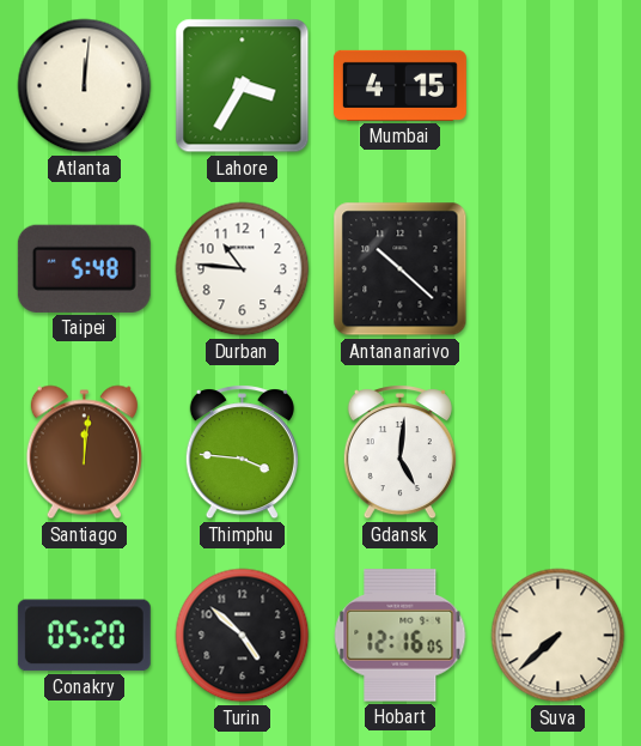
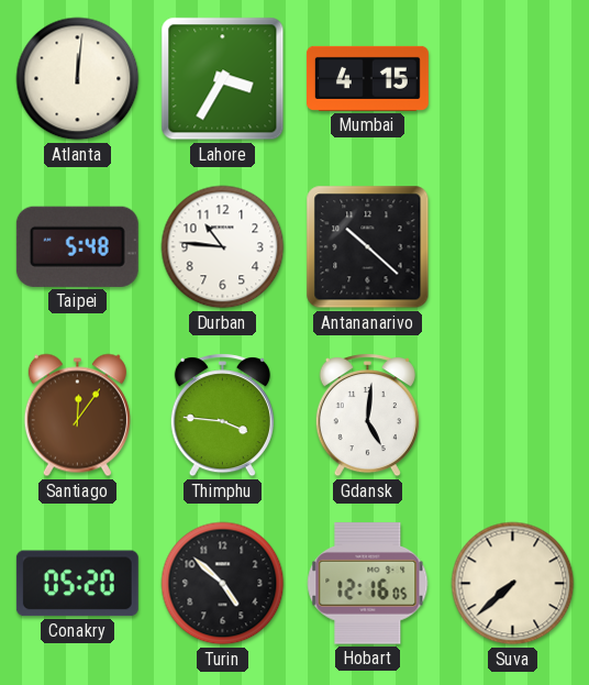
Santiago: 12:01 -> 12:06 (77, 416)
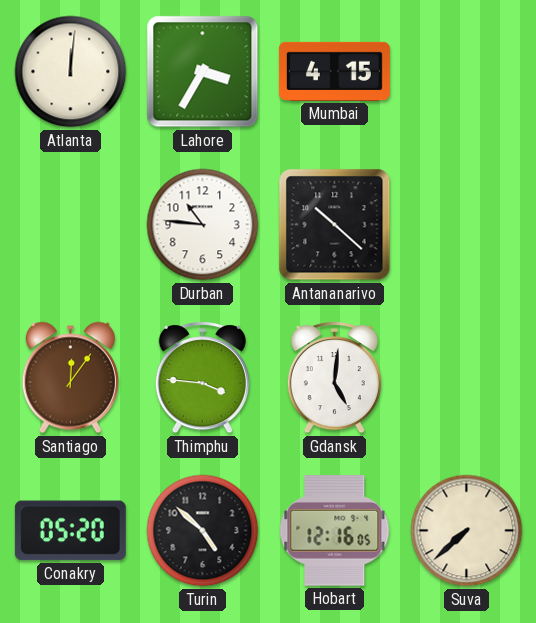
Taipei: 5:48 -> none (77, 246)
